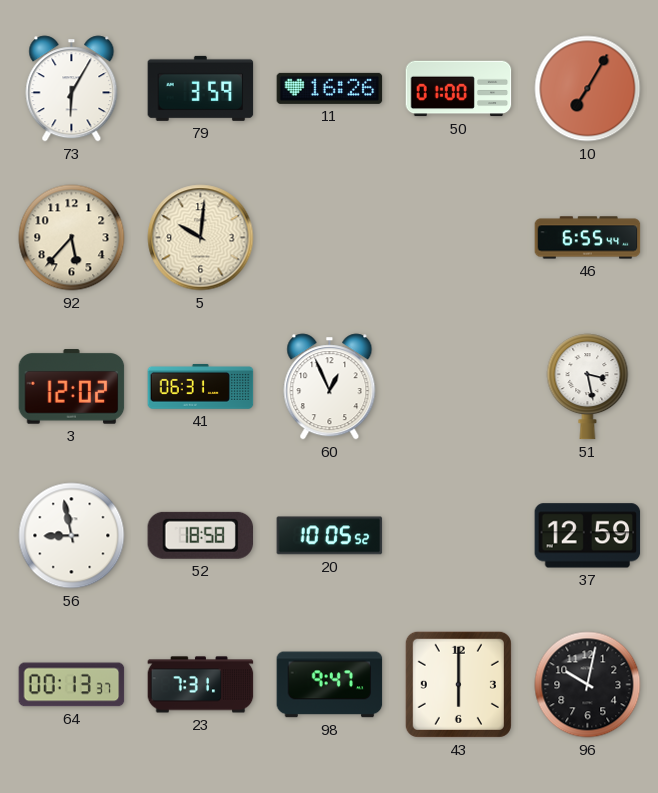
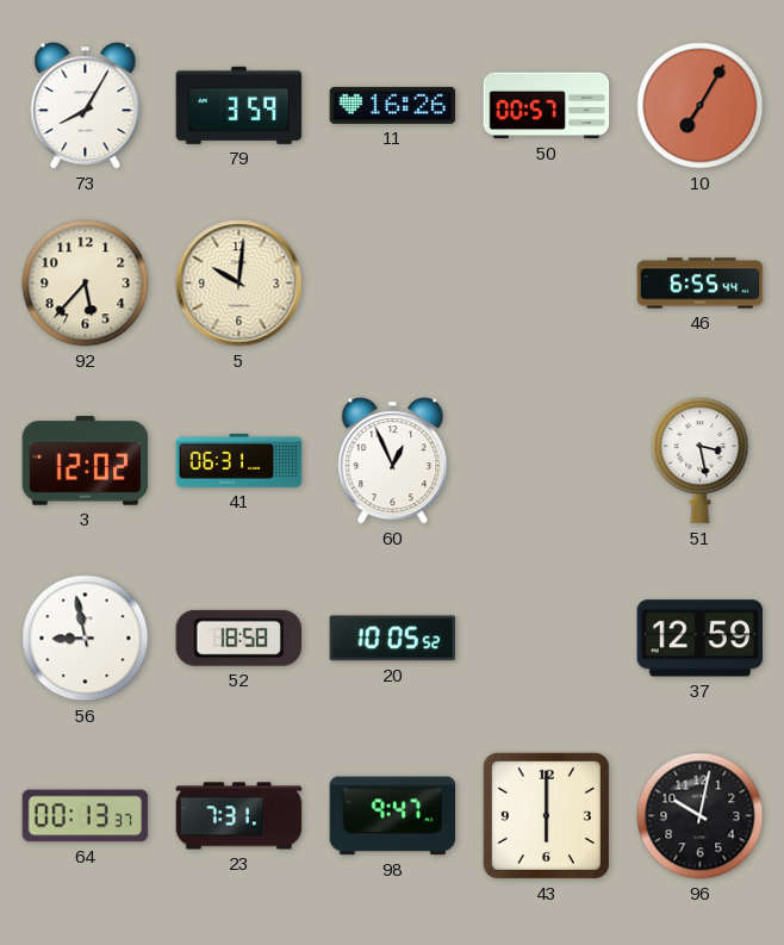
73: 6:05 -> 8:05 (86, 106)
50: 01:00 -> 00:57 (547, 106)
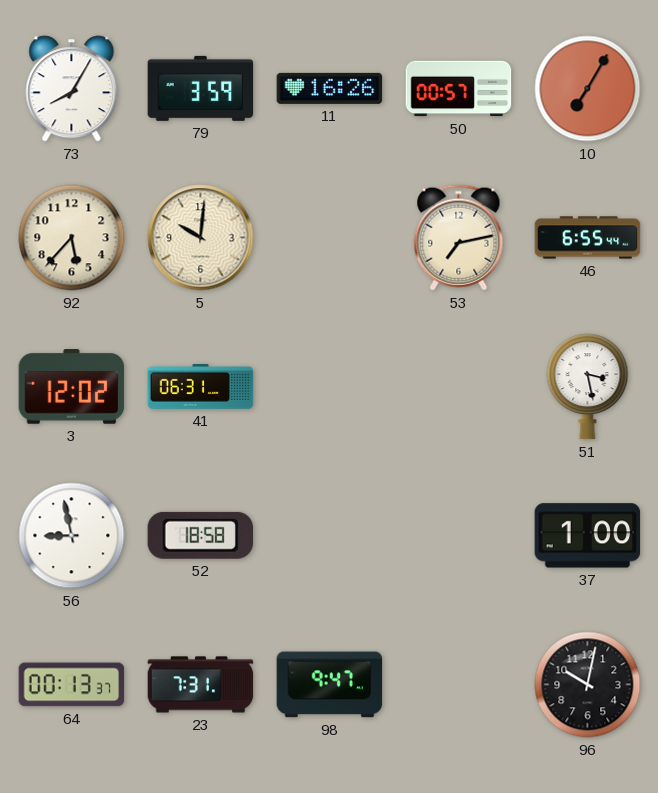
53: none -> 7:13 (459, 238)
60: 12:56 -> none (393, 461)
20: 10:05 -> none (393, 639)
37: 12:59 -> 1:00 (588, 536)
43: 6:00 -> none (546, 815)
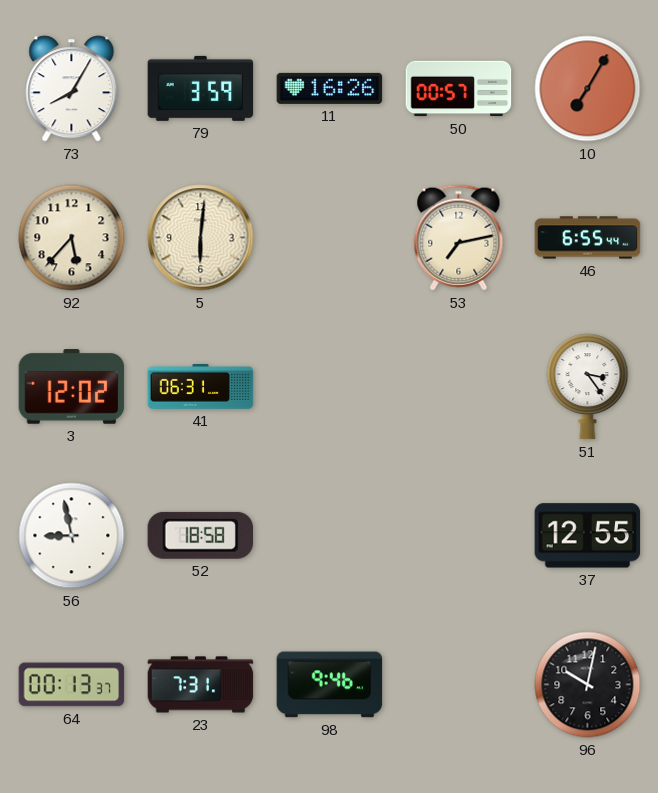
5: 10:01 -> 6:01 (201, 238)
51: 3:28 -> 3:24 (588, 387)
37: 1:00 -> 12:55 (588, 536)
98: 9:47 -> 9:46 (330, 685)
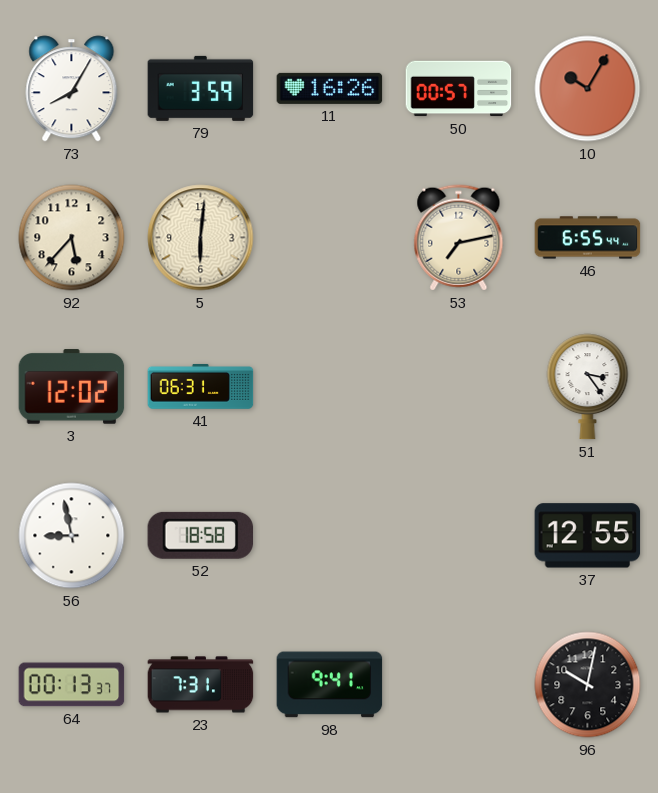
10: 7:05 -> 10:05 (588, 89)
98: 9:46 -> 9:41 (330, 685)
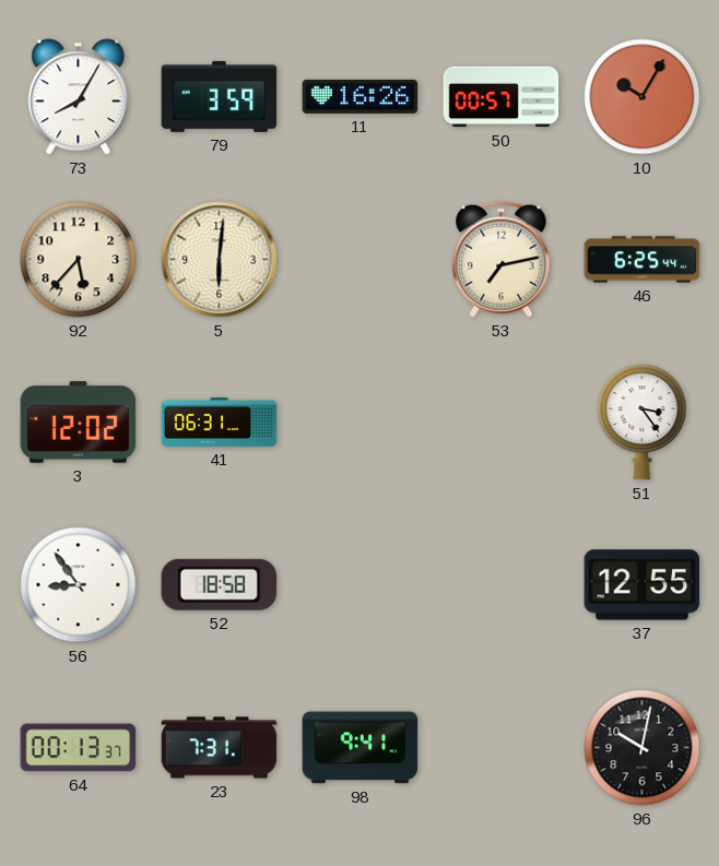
46: 6:55 -> 6:25 (643, 260)
56: 8:58 -> 8:54 (79, 585)
